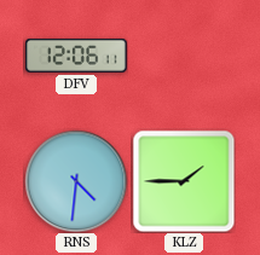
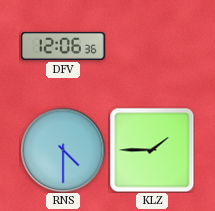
DFV: 12:06:11 -> 12:06:36 (63, 46)
RNS: 4:31 -> 4:30 (63, 150)
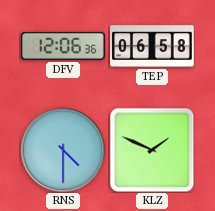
TEP: none -> 06:58 (152, 46)
KLZ: 1:45 -> 1:49 (152, 150)
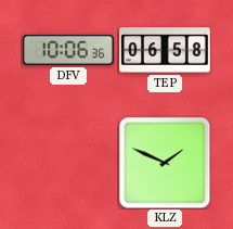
DFV: 12:06 -> 10:06 (68, 50)
RNS: 4:30 -> none (63, 150)
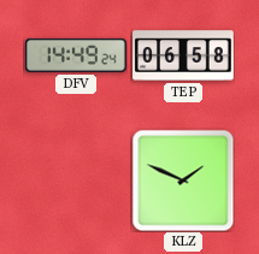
DFV: 10:06 -> 14:49 (76, 55)
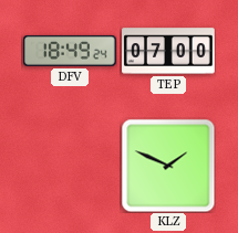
DFV: 14:49 -> 18:49 (70, 51)
TEP: 06:58 -> 07:00 (168, 51)
